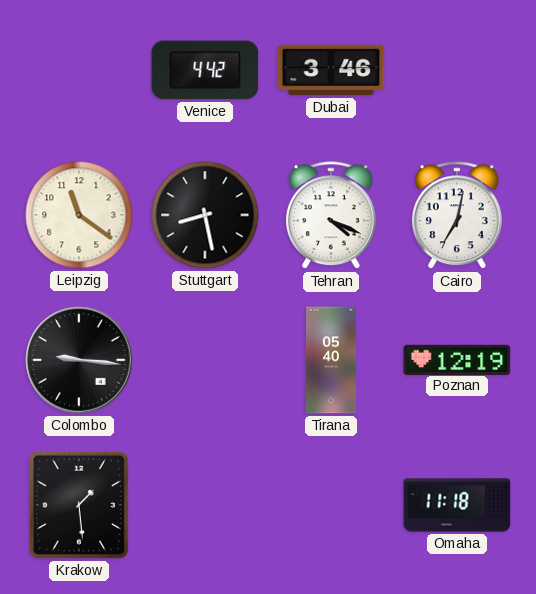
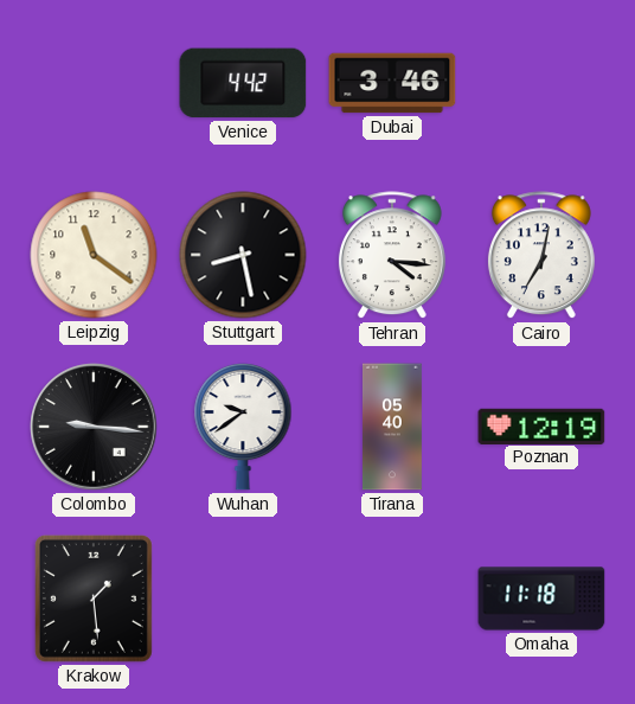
Tehran: 4:19 -> 4:16 (392, 256)
Wuhan: none -> 9:39 (243, 427)
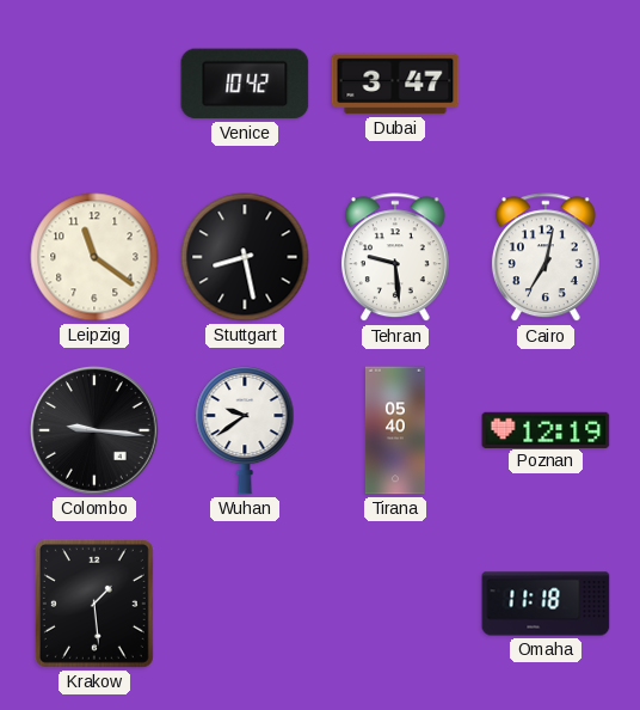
Venice: 4:42 -> 10:42 (245, 84)
Dubai: 3:46 -> 3:47 (395, 84)
Tehran: 4:16 -> 9:29 (395, 258)
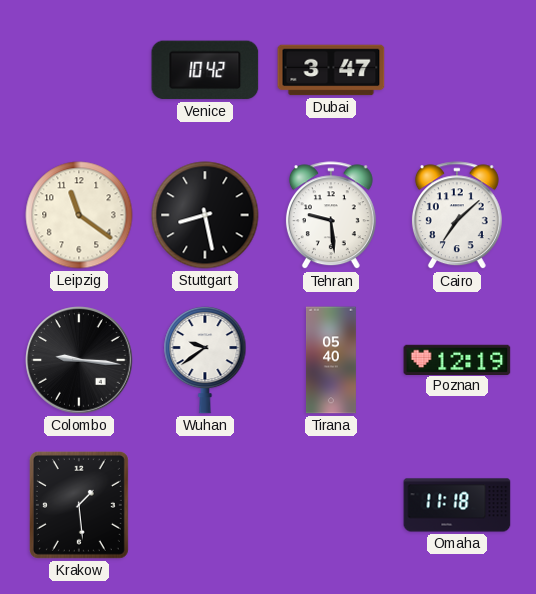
Cairo: 7:02 -> 7:08 (457, 216)
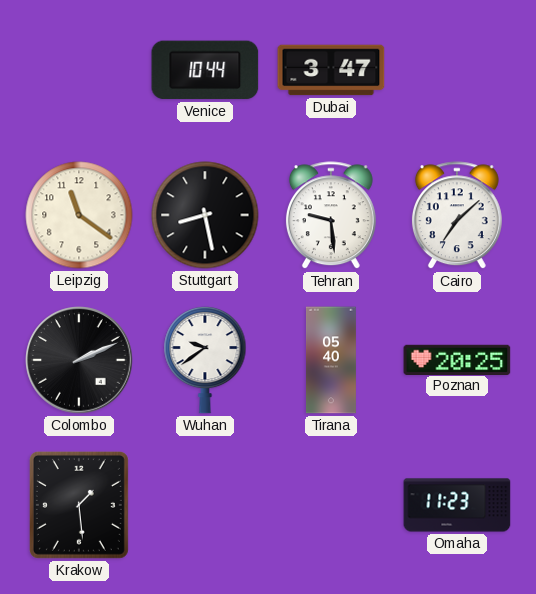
Venice: 10:42 -> 10:44 (205, 70)
Colombo: 9:16 -> 2:11 (79, 360)
Poznan: 12:19 -> 20:25 (457, 359)
Omaha: 11:18 -> 11:23 (457, 505)
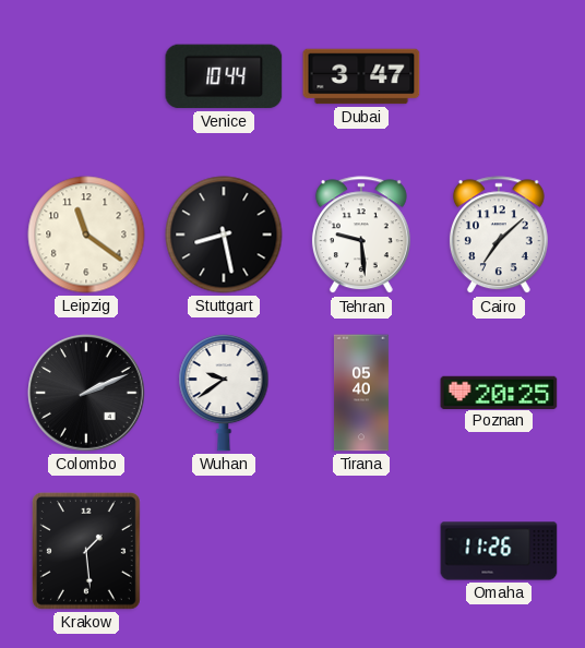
Omaha: 11:23 -> 11:26 (499, 551)
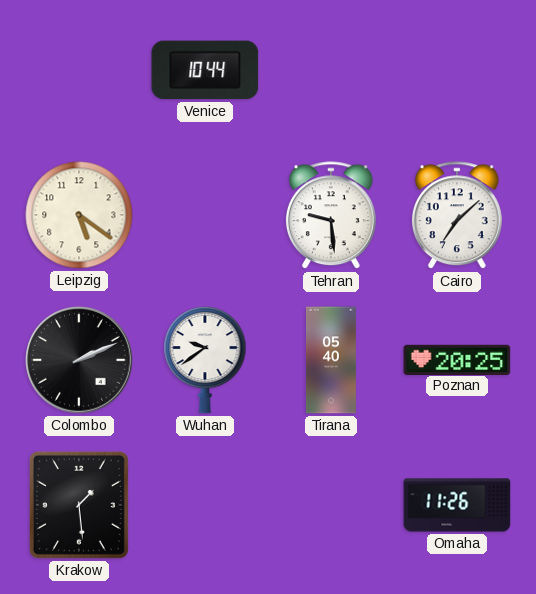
Dubai: 3:47 -> none (361, 76)
Leipzig: 11:21 -> 5:21 (79, 215)
Stuttgart: 8:28 -> none (224, 235)
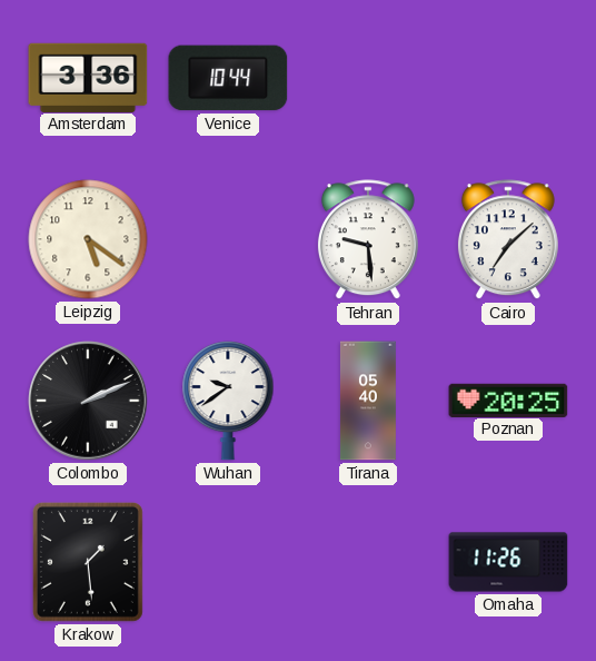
Amsterdam: none -> 3:36 (88, 77)
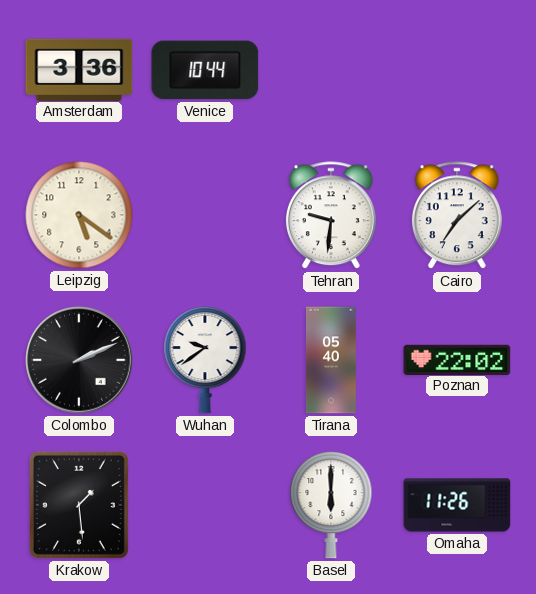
Tehran: 9:29 -> 9:31 (331, 216)
Poznan: 20:25 -> 22:02 (457, 359)
Basel: none -> 6:00 (331, 505)
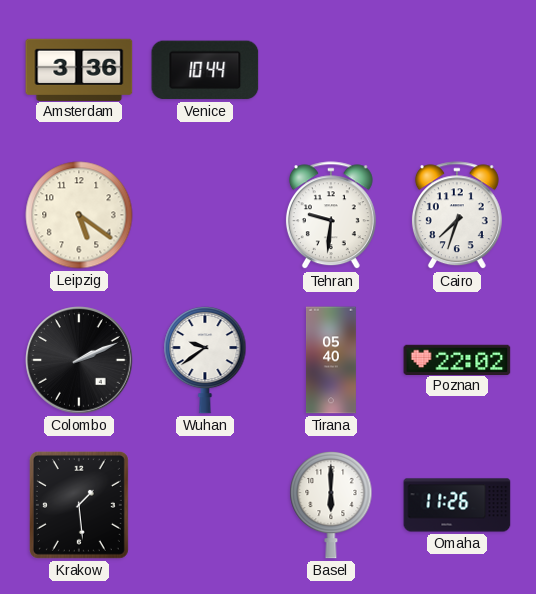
Cairo: 7:08 -> 7:33 (457, 216)
